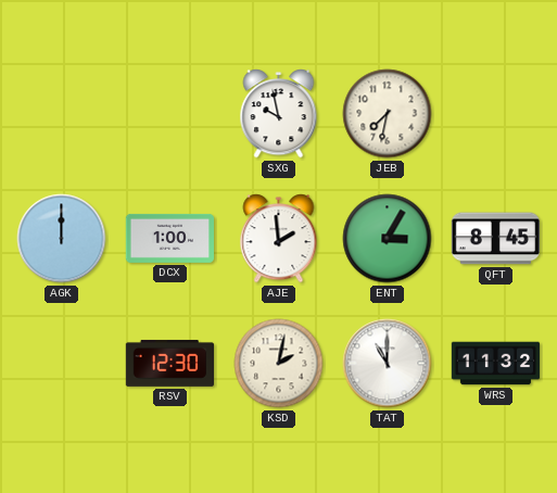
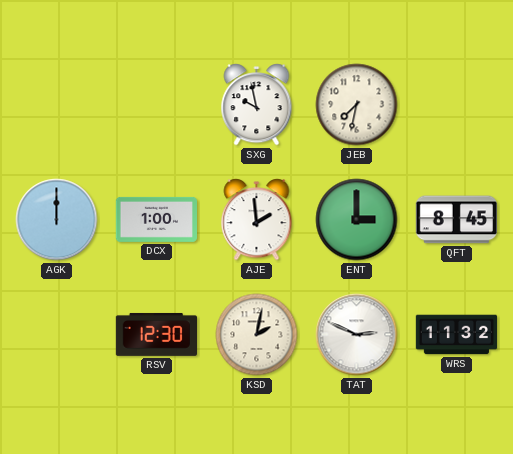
ENT: 3:05 -> 3:00 (357, 220)
TAT: 11:00 -> 2:49 (357, 335)
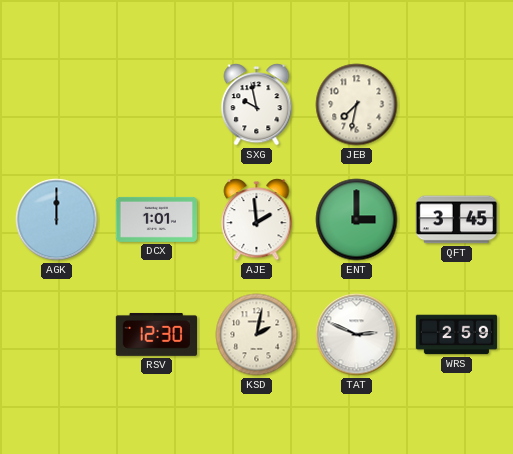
DCX: 1:00 -> 1:01 (157, 219)
QFT: 8:45 -> 3:45 (456, 220)
WRS: 11:32 -> 2:59 (457, 335)
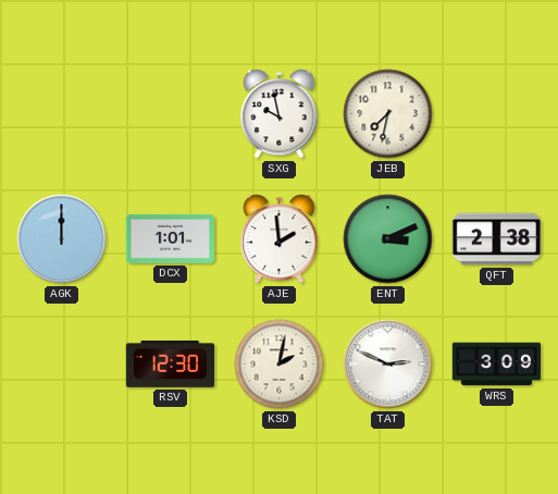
ENT: 3:00 -> 3:11 (388, 239)
QFT: 3:45 -> 2:38 (496, 239)
WRS: 2:59 -> 3:09 (497, 365)
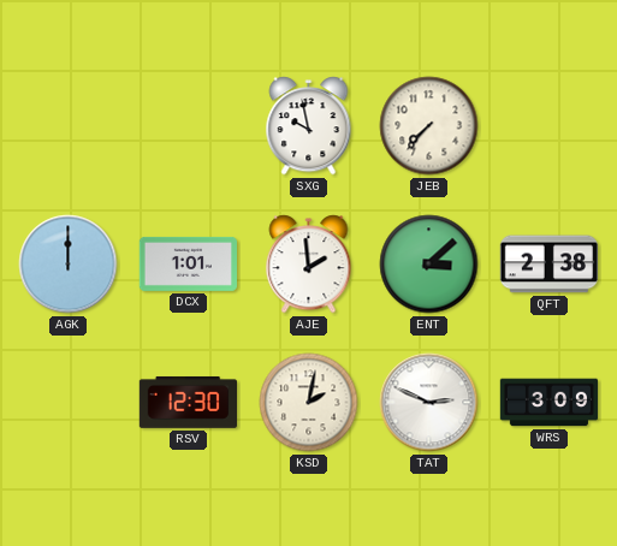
JEB: 7:32 -> 7:37 (429, 126)
ENT: 3:11 -> 3:08 (429, 265)
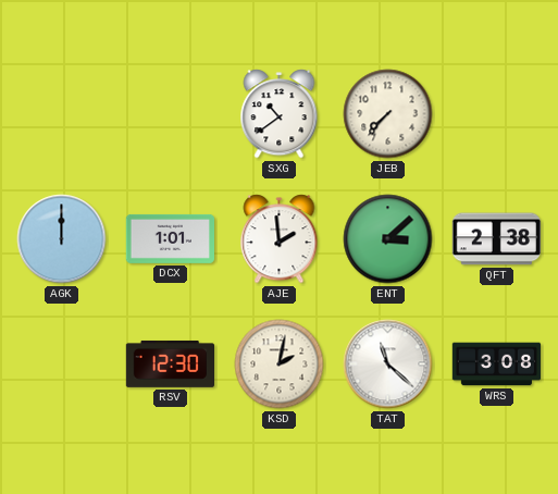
SXG: 9:58 -> 10:39 (280, 114)
TAT: 2:49 -> 11:22 (388, 365)
WRS: 3:09 -> 3:08 (497, 365)
